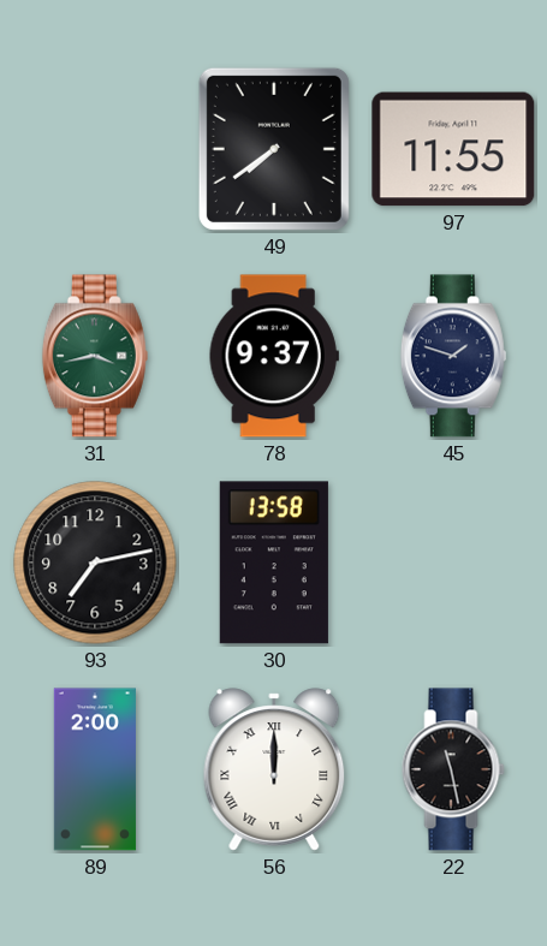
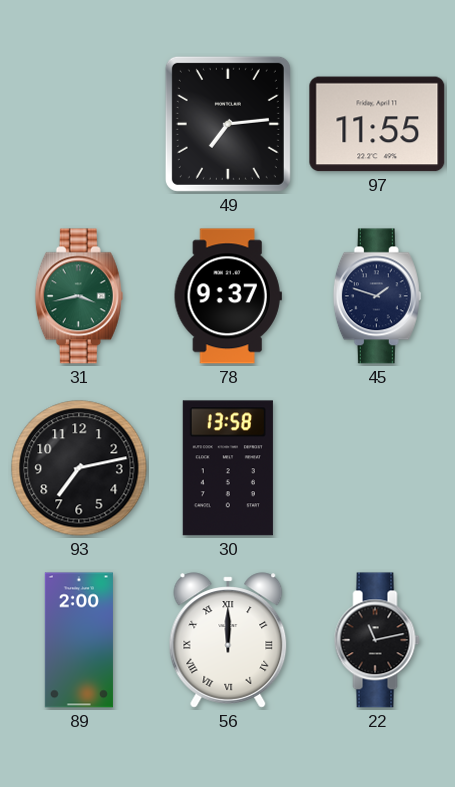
49: 7:39 -> 7:14 (228, 124)
22: 11:28 -> 11:13 (377, 640)
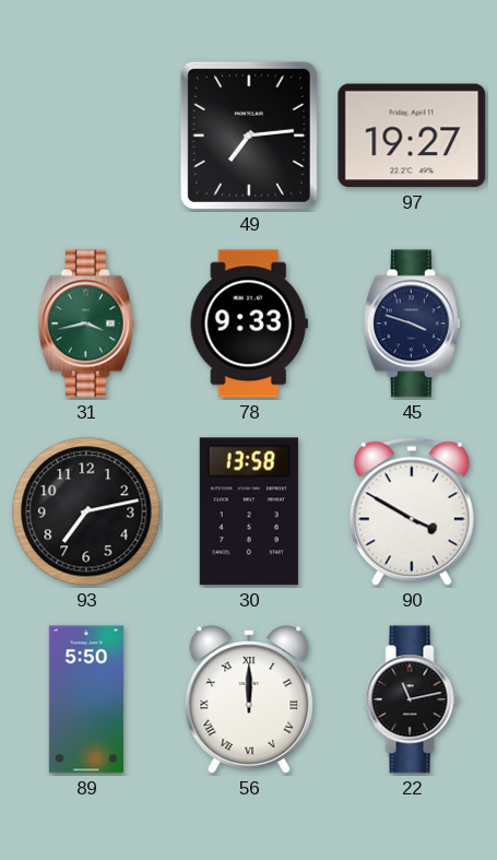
97: 11:55 -> 19:27 (412, 136)
78: 9:37 -> 9:33 (249, 323)
45: 1:48 -> 3:48 (412, 323)
90: none -> 3:50 (412, 511)
89: 2:00 -> 5:50 (86, 699)
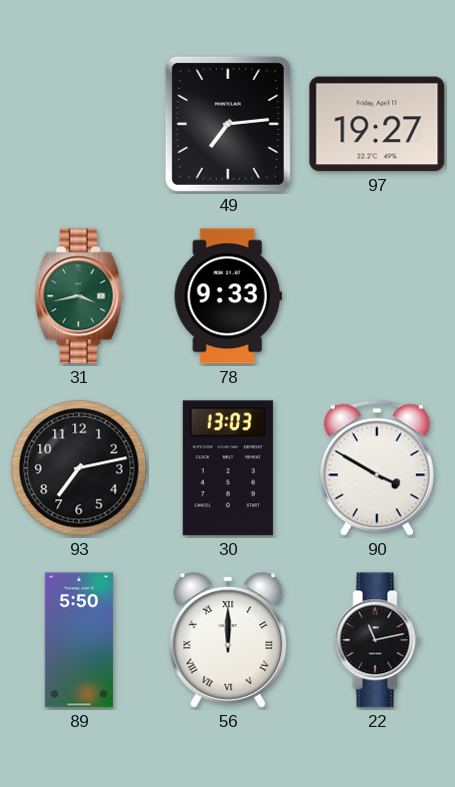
45: 3:48 -> none (412, 323)
30: 13:58 -> 13:03 (228, 468)
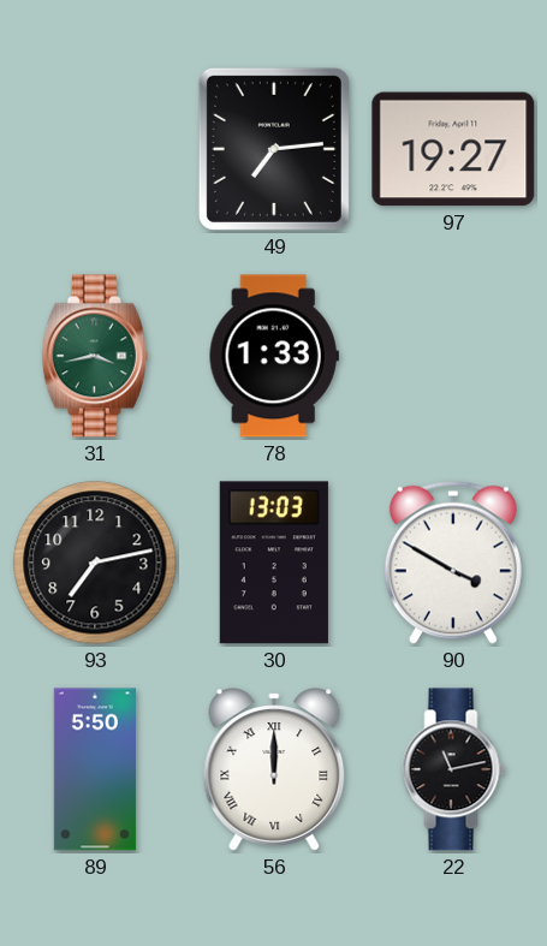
78: 9:33 -> 1:33 (274, 356)
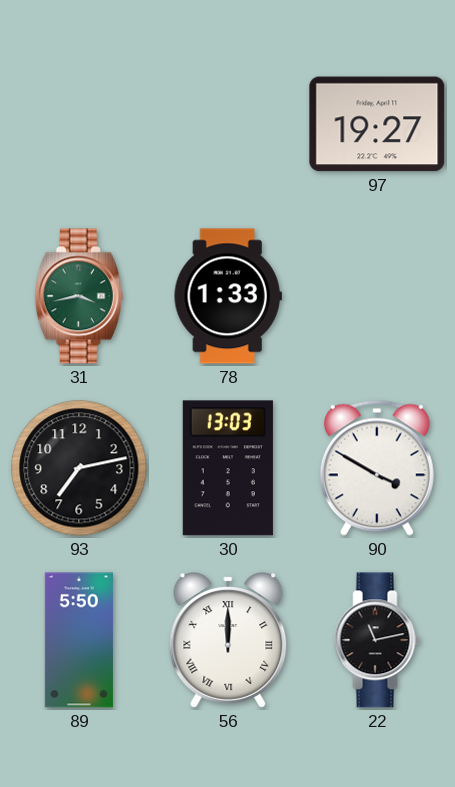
49: 7:14 -> none (274, 149)
